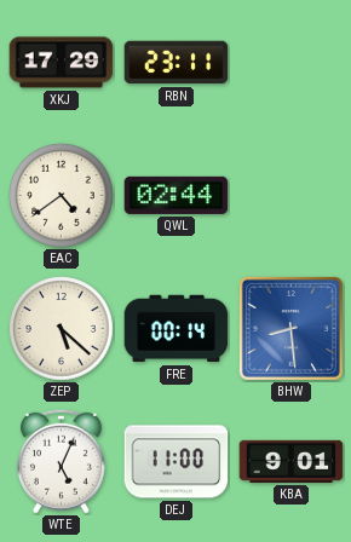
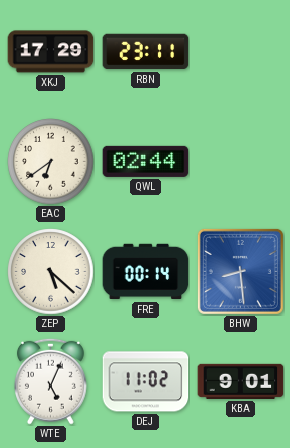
EAC: 4:39 -> 6:39 (51, 162)
DEJ: 11:00 -> 11:02 (146, 382)
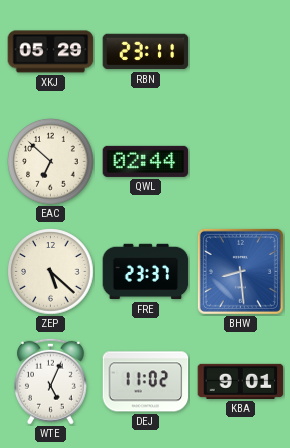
XKJ: 17:29 -> 05:29 (51, 52)
EAC: 6:39 -> 6:52 (51, 162)
FRE: 00:14 -> 23:37 (146, 272)
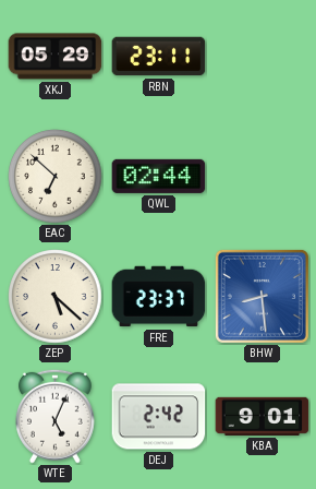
DEJ: 11:02 -> 2:42 (159, 417)
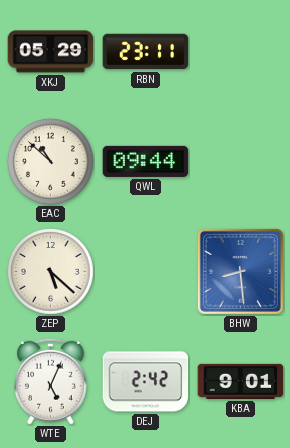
EAC: 6:52 -> 10:52 (51, 162)
QWL: 02:44 -> 09:44 (146, 161)
FRE: 23:37 -> none (159, 297)
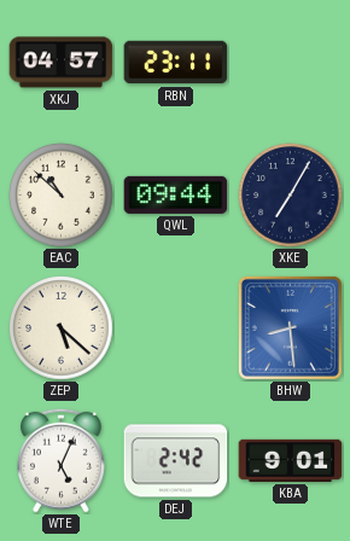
XKJ: 05:29 -> 04:57 (62, 63)
XKE: none -> 7:05 (291, 196)
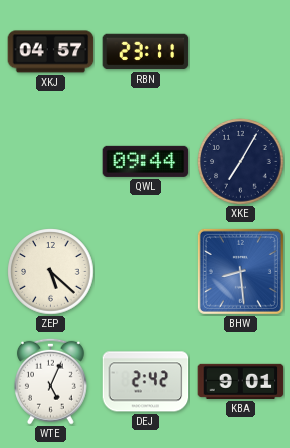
EAC: 10:52 -> none (62, 196)
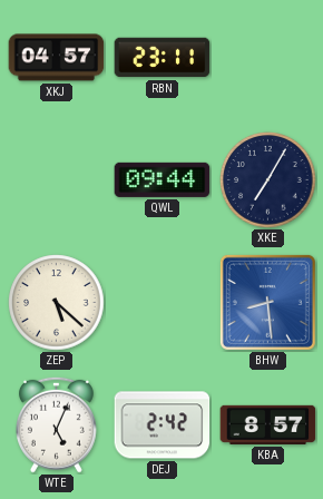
KBA: 9:01 -> 8:57 (268, 424)
